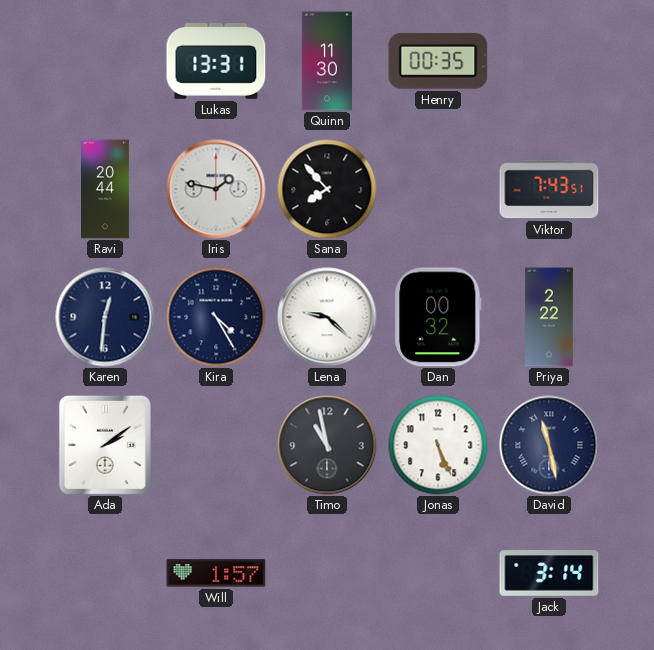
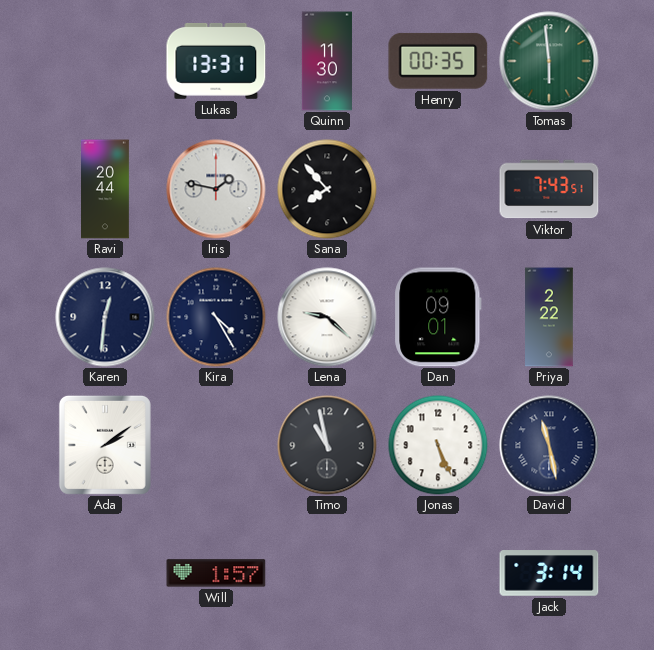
Tomas: none -> 5:59 (549, 61)
Dan: 00:32 -> 09:01 (438, 317)
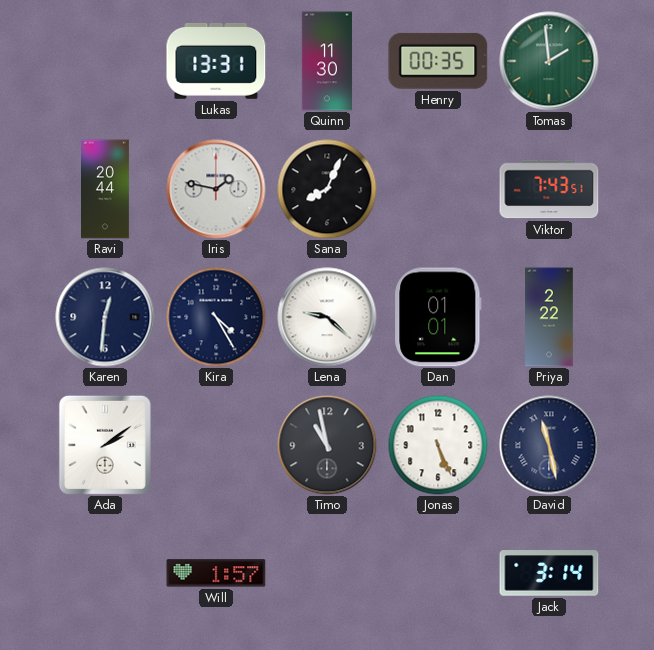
Tomas: 5:59 -> 1:59 (549, 61)
Sana: 7:53 -> 8:04 (327, 189)
Dan: 09:01 -> 01:01 (438, 317)
